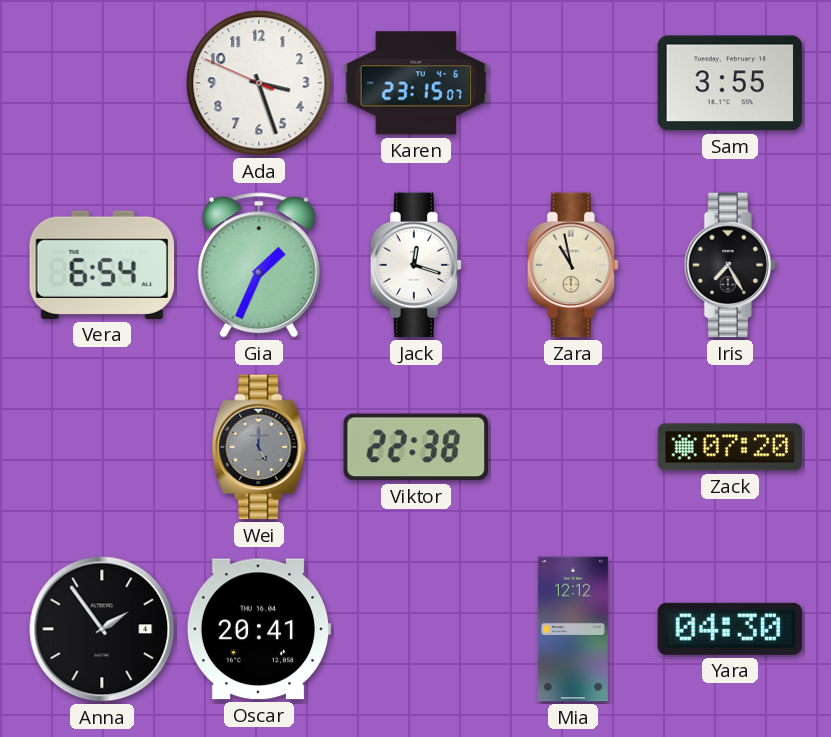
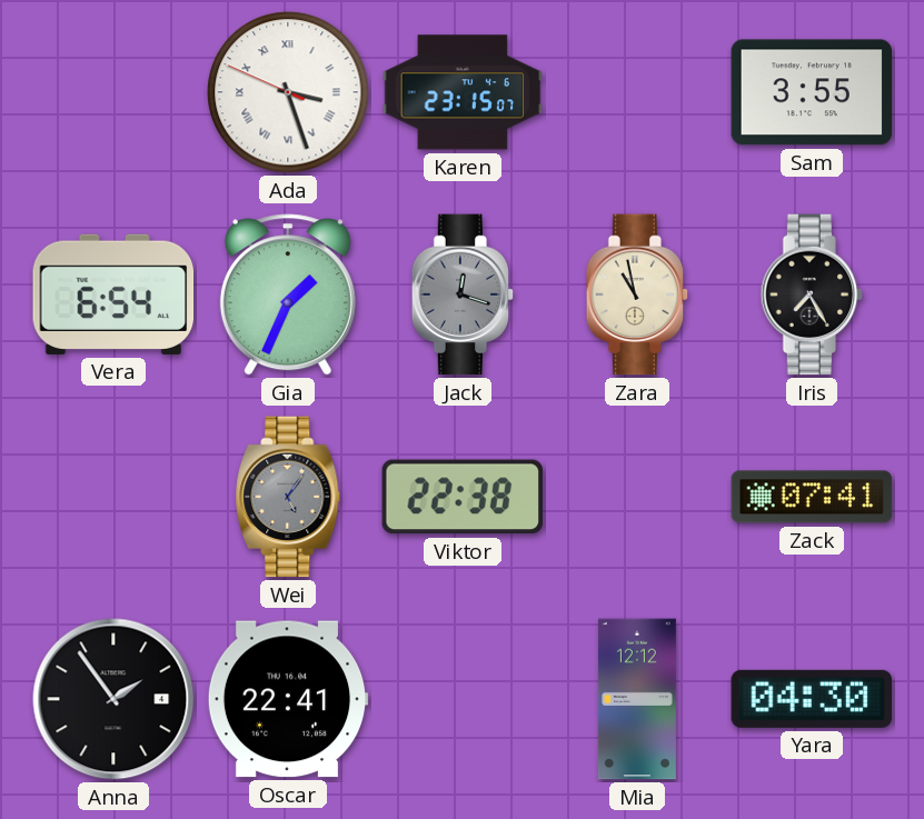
Ada numerals: Arabic -> Roman (288, 92)
Jack dial: white -> grey (463, 294)
Wei: 5:00 -> 5:06 (288, 497)
Zack: 07:20 -> 07:41 (812, 497)
Oscar: 20:41 -> 22:41 (288, 699)
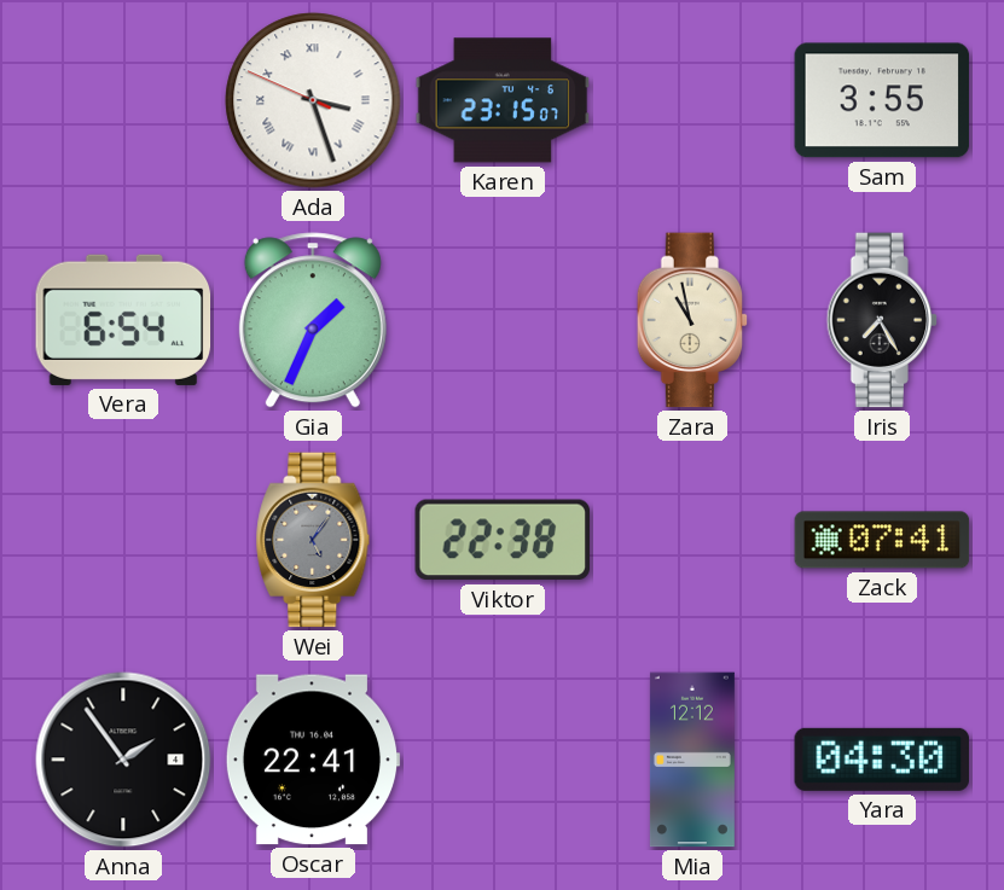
Jack: 12:18 -> none (463, 294)
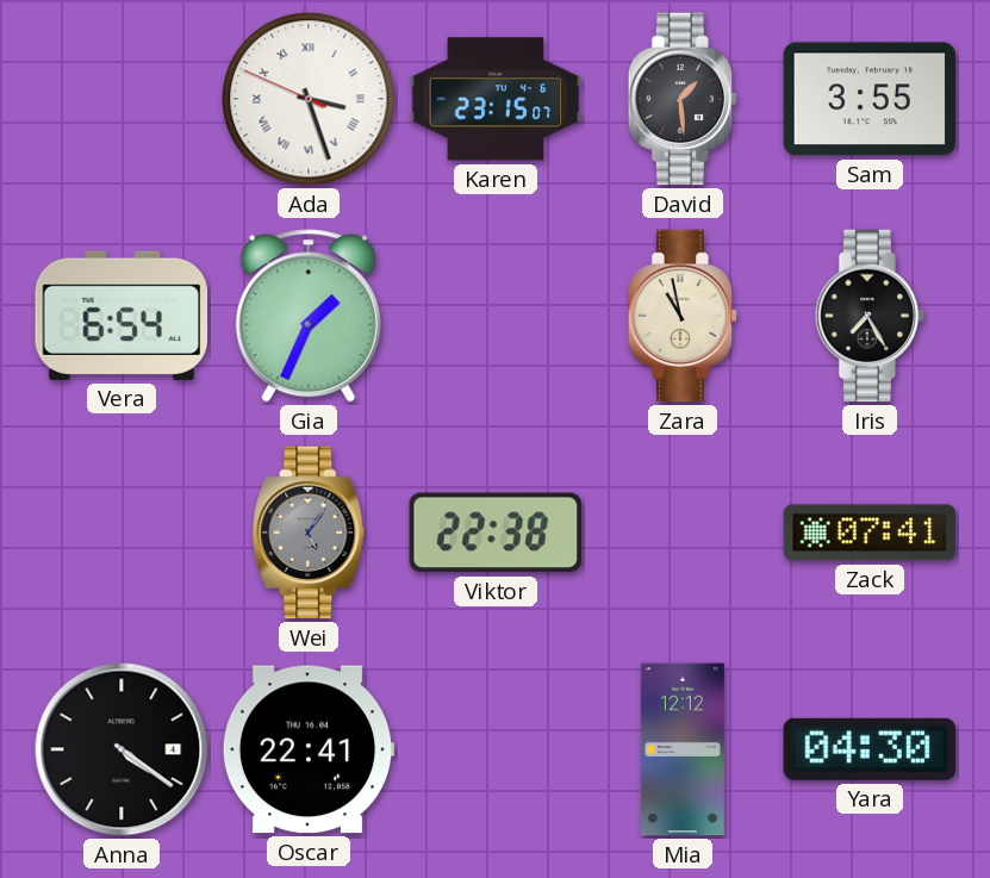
David: none -> 1:29 (683, 99)
Anna: 1:54 -> 4:21 (122, 749)
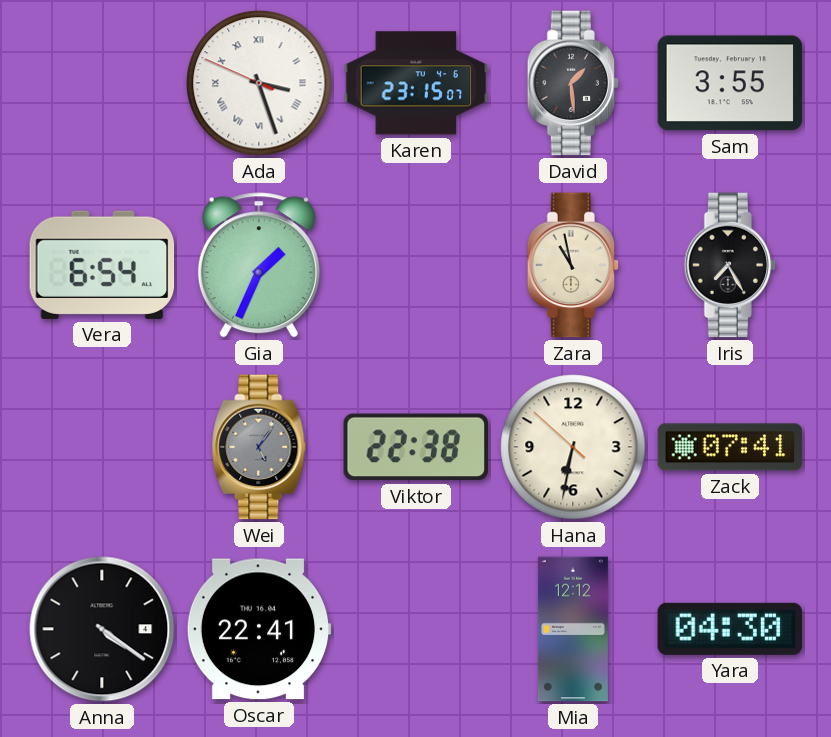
Hana: none -> 6:31 (573, 447)
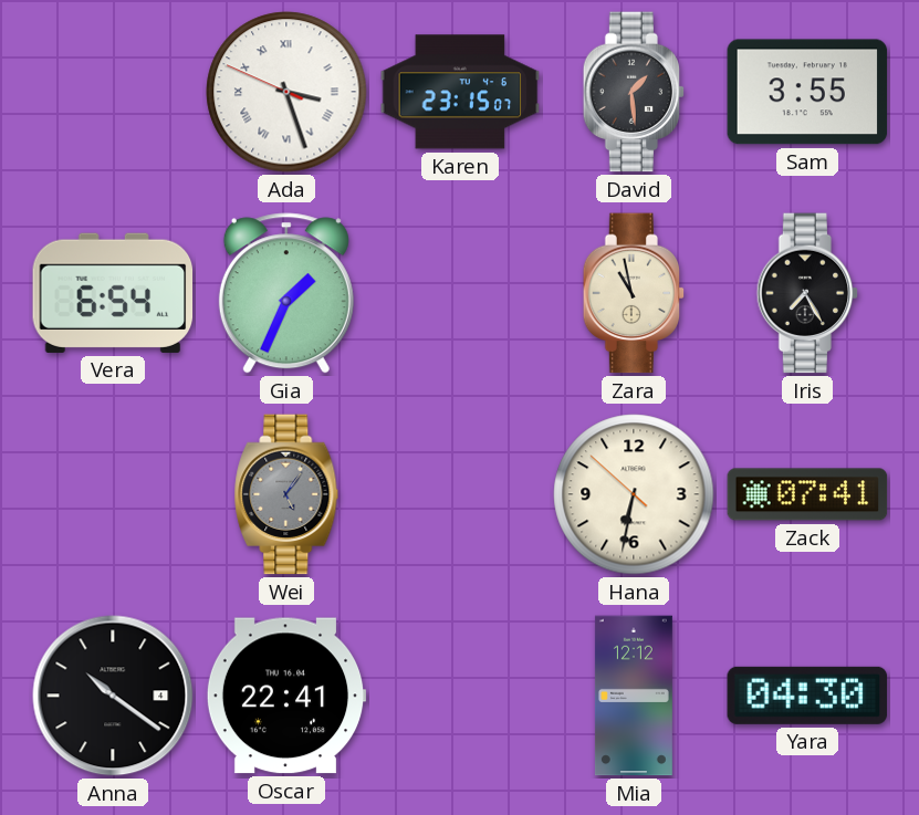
Viktor: 22:38 -> none (416, 447)
Anna: 4:21 -> 10:21 (113, 696)
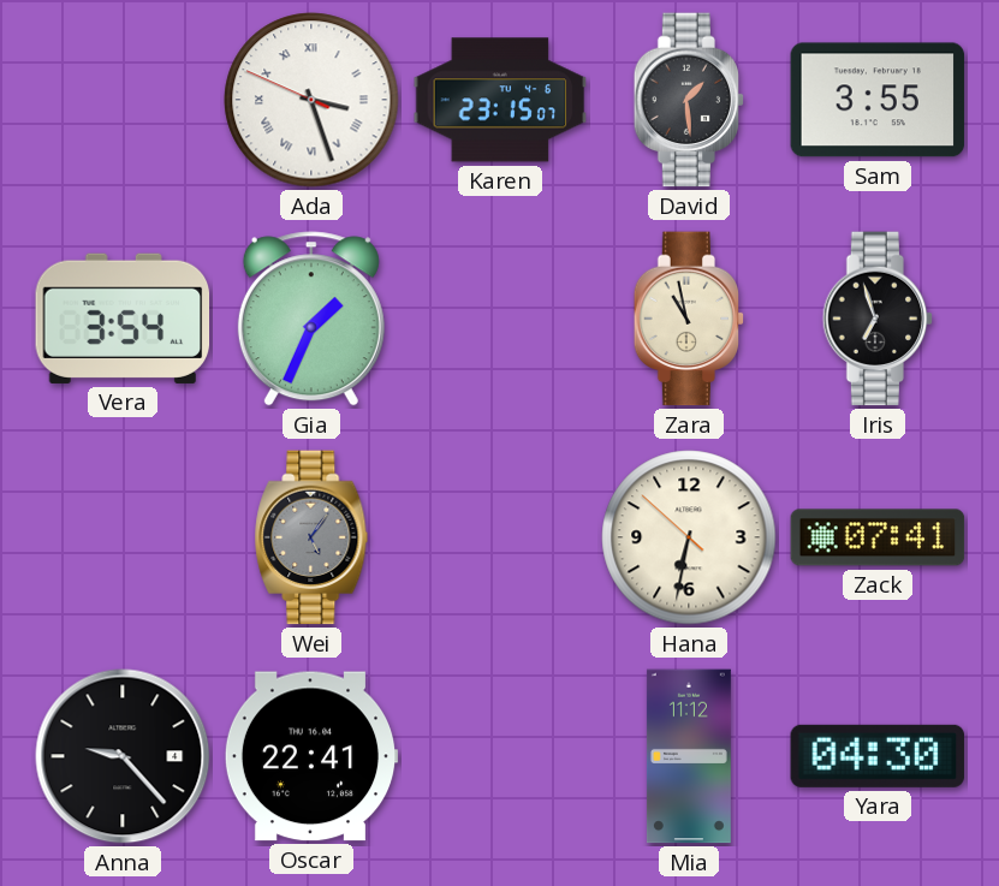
Vera: 6:54 -> 3:54 (123, 319)
Iris: 7:25 -> 6:57 (878, 319)
Anna: 10:21 -> 9:23 (123, 756)
Mia: 12:12 -> 11:12 (689, 756)
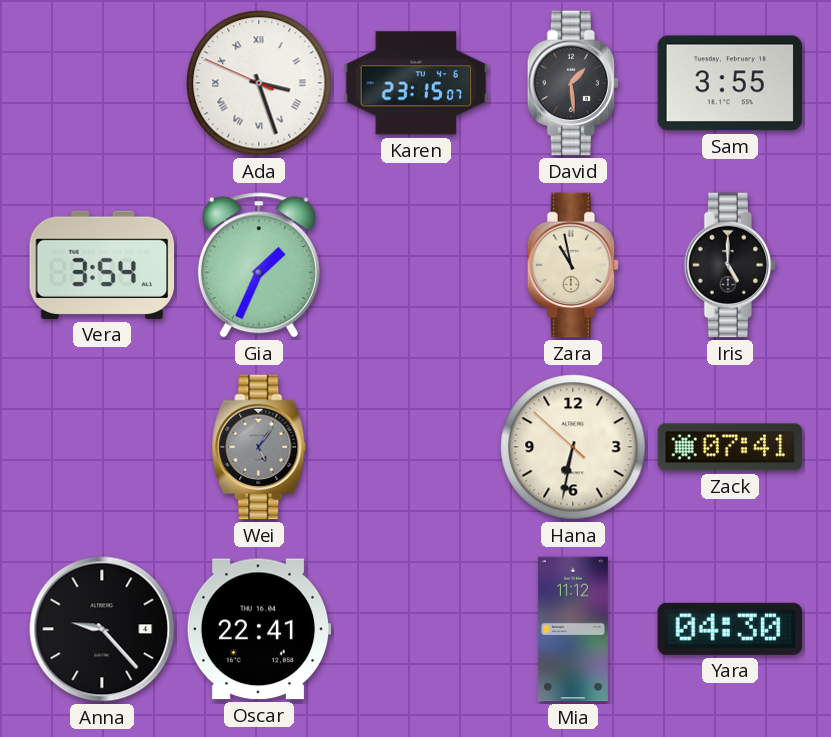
Iris: 6:57 -> 5:00 (730, 265)
